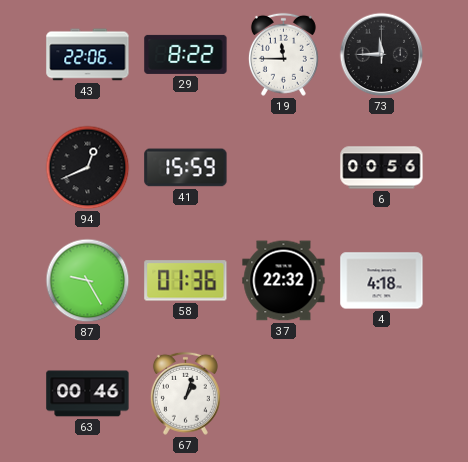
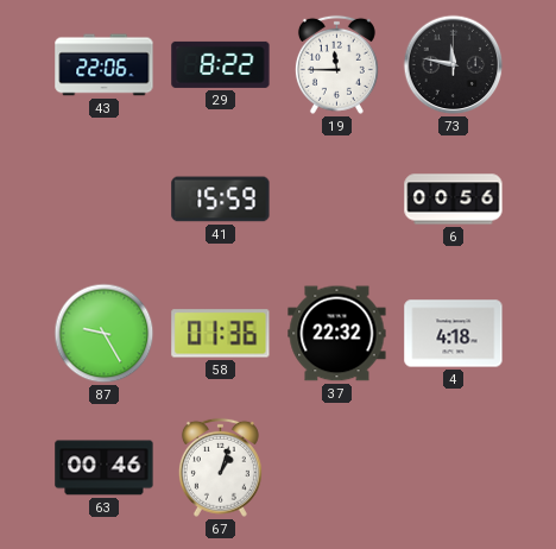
73: 11:45 -> 11:47 (454, 65)
94: 12:41 -> none (88, 168)
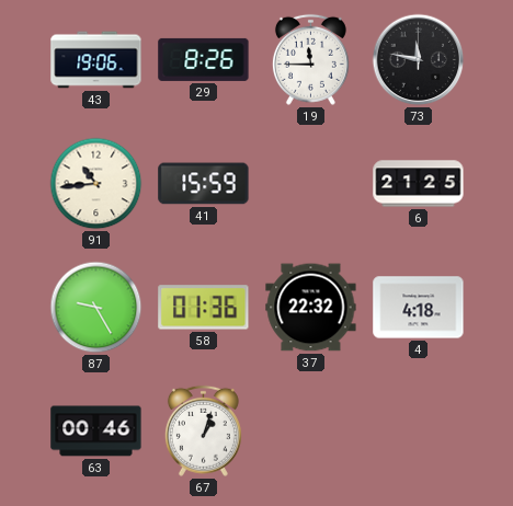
43: 22:06 -> 19:06 (96, 60)
29: 8:22 -> 8:26 (204, 59)
91: none -> 10:44 (96, 184)
6: 00:56 -> 21:25 (419, 184)
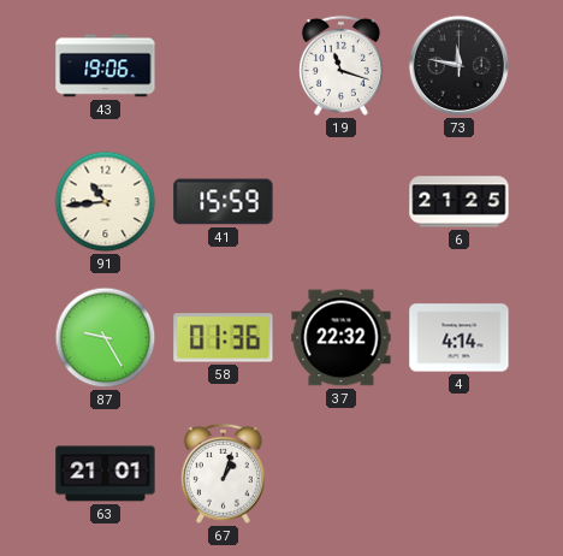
29: 8:26 -> none (204, 59)
19: 11:45 -> 11:18 (340, 65)
4: 4:18 -> 4:14 (460, 338)
63: 00:46 -> 21:01 (106, 474)
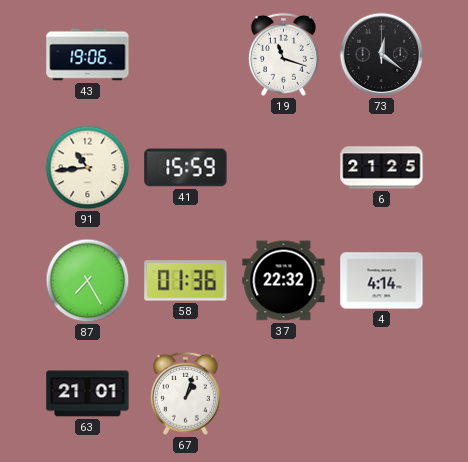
73: 11:47 -> 12:21 (382, 55)
87: 9:25 -> 7:25 (88, 281)
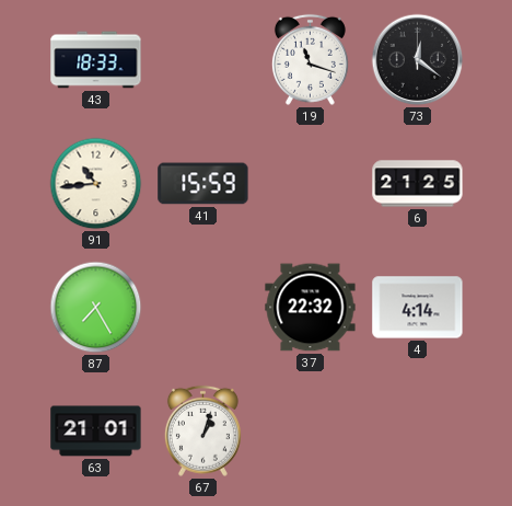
43: 19:06 -> 18:33 (96, 60)
58: 01:36 -> none (186, 281)
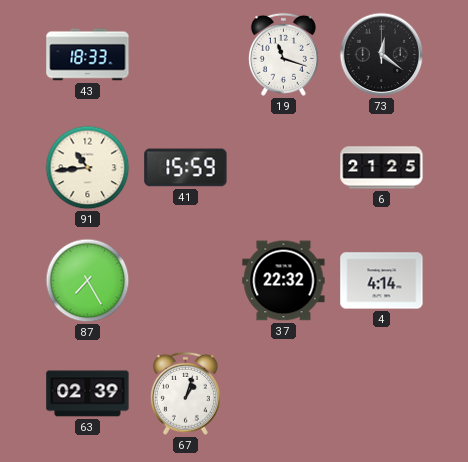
63: 21:01 -> 02:39 (88, 394)
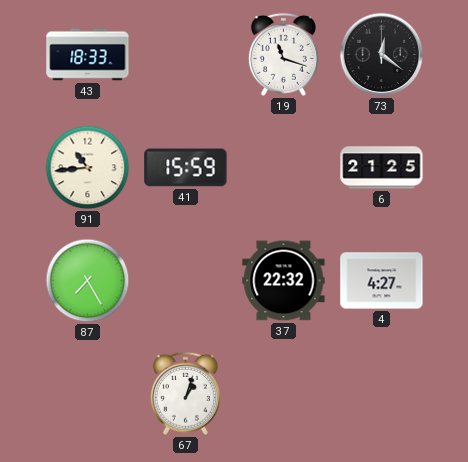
4: 4:14 -> 4:27 (382, 281)
63: 02:39 -> none (88, 394)
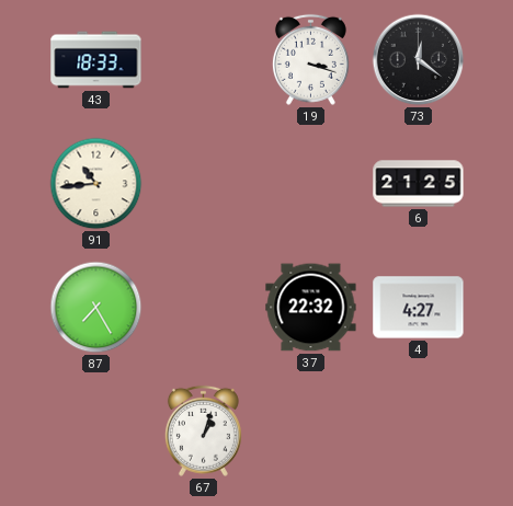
19: 11:18 -> 3:18 (310, 59)
41: 15:59 -> none (186, 168)
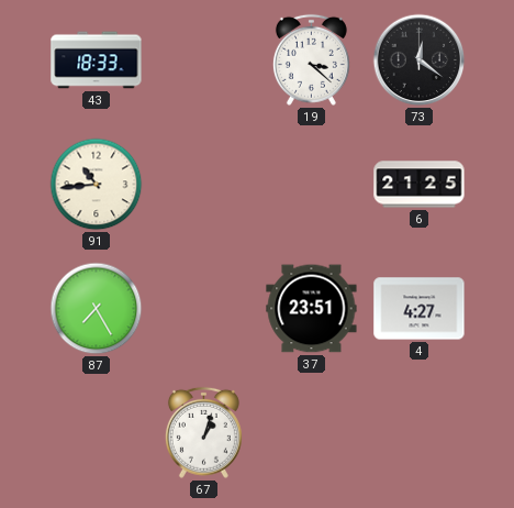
19: 3:18 -> 3:22 (311, 59)
37: 22:32 -> 23:51 (312, 309)
